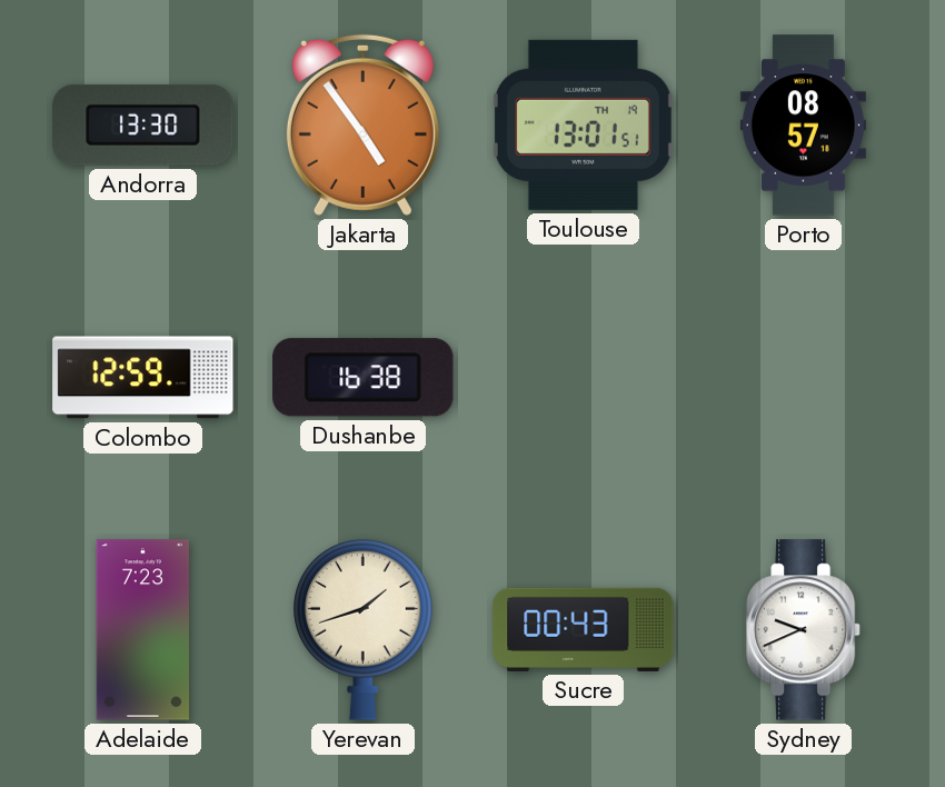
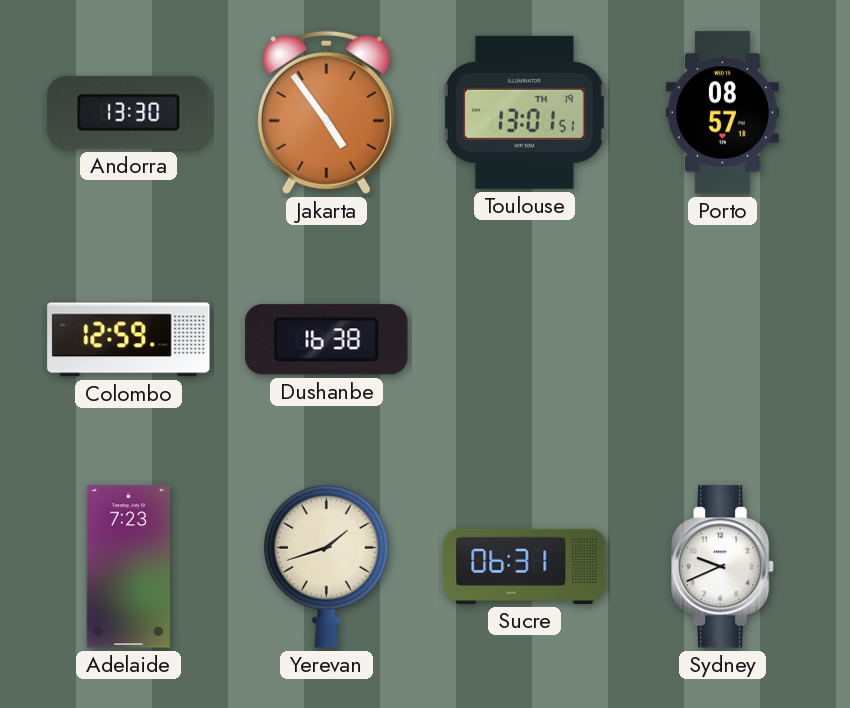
Sucre: 00:43 -> 06:31 (525, 566)
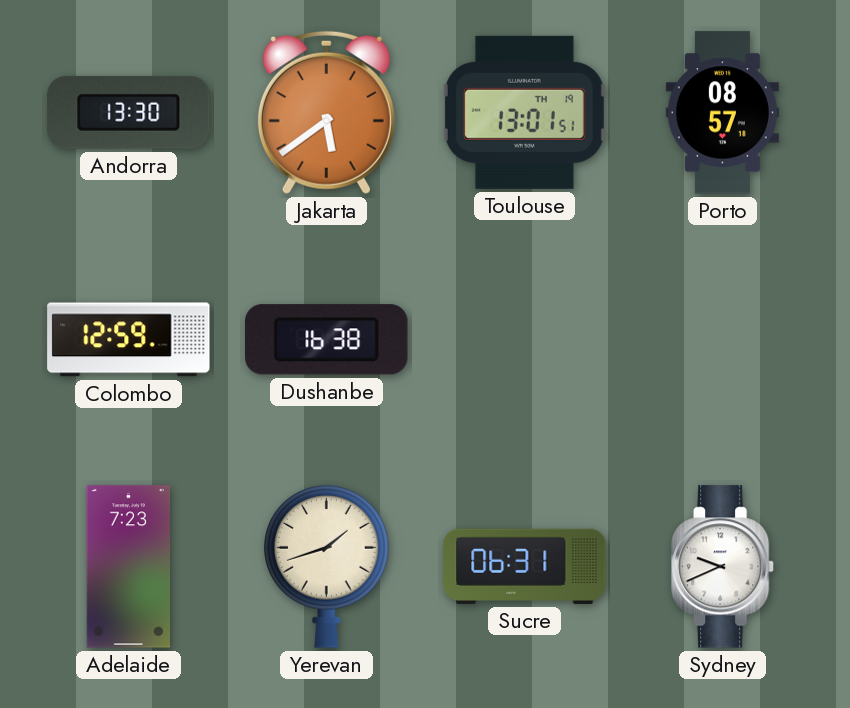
Jakarta: 4:54 -> 5:39 (326, 112)
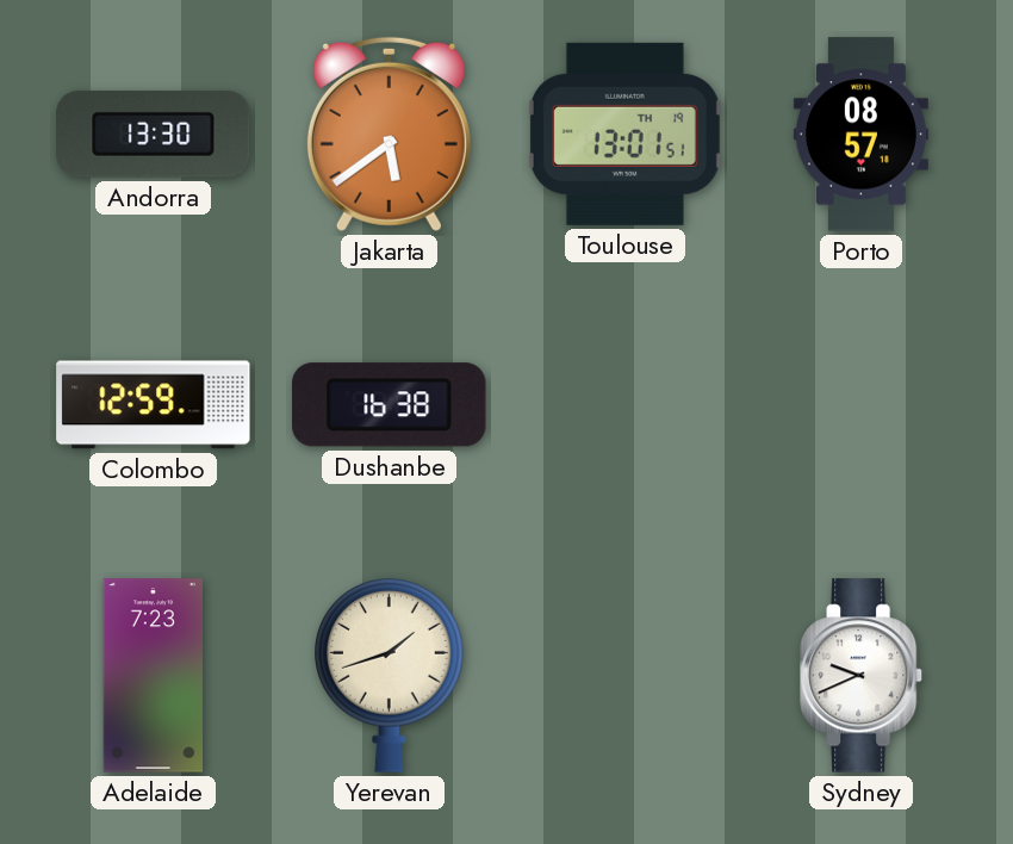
Sucre: 06:31 -> none (525, 566)
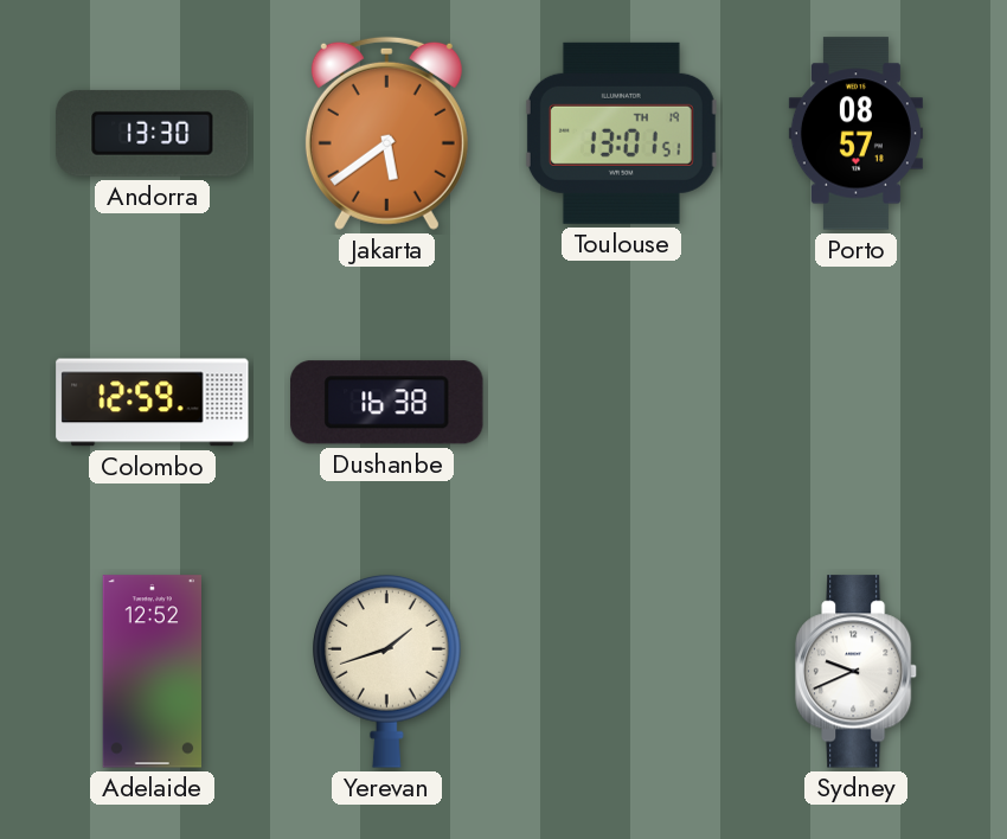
Adelaide: 7:23 -> 12:52 (152, 672)
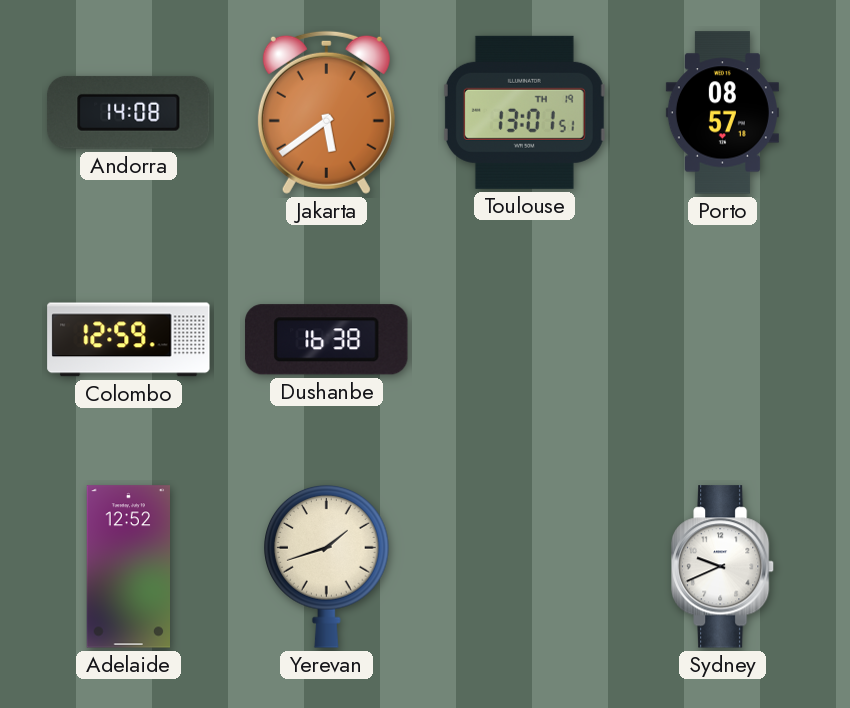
Andorra: 13:30 -> 14:08 (129, 112)
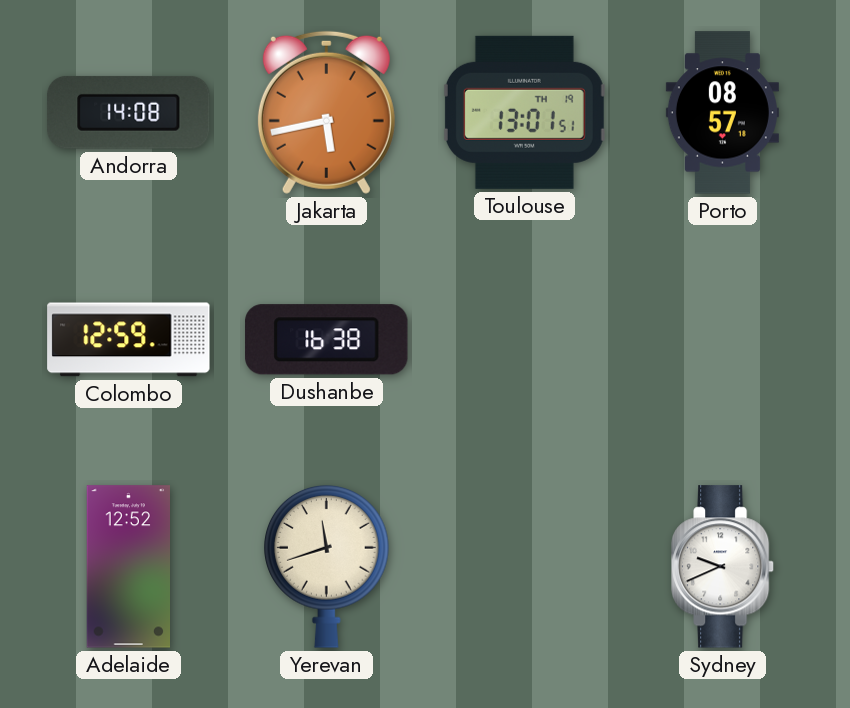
Jakarta: 5:39 -> 5:43 (326, 112)
Yerevan: 1:42 -> 11:42 (327, 566)
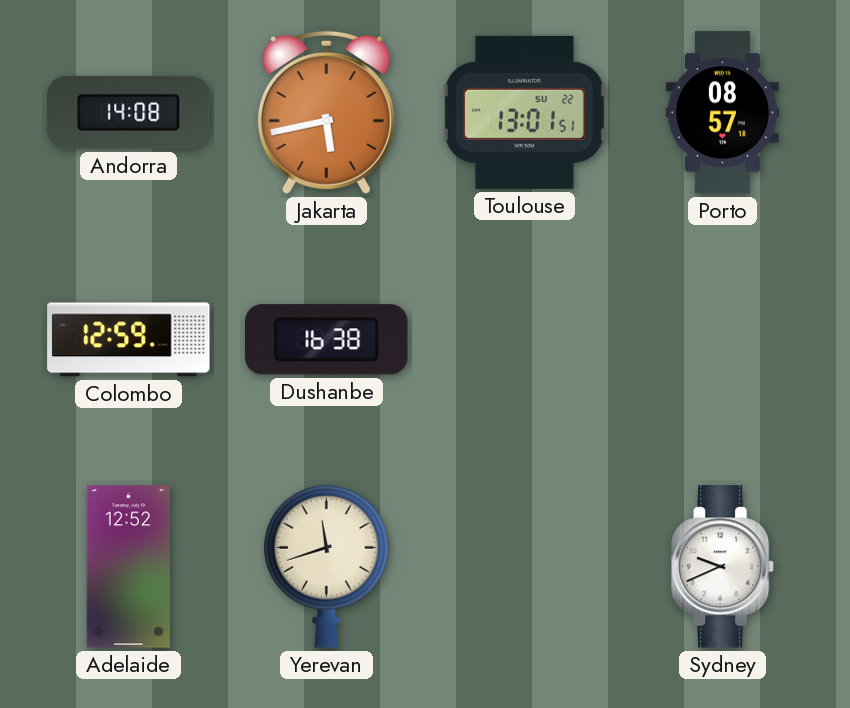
Toulouse date: TH 19 -> SU 22 (524, 112)
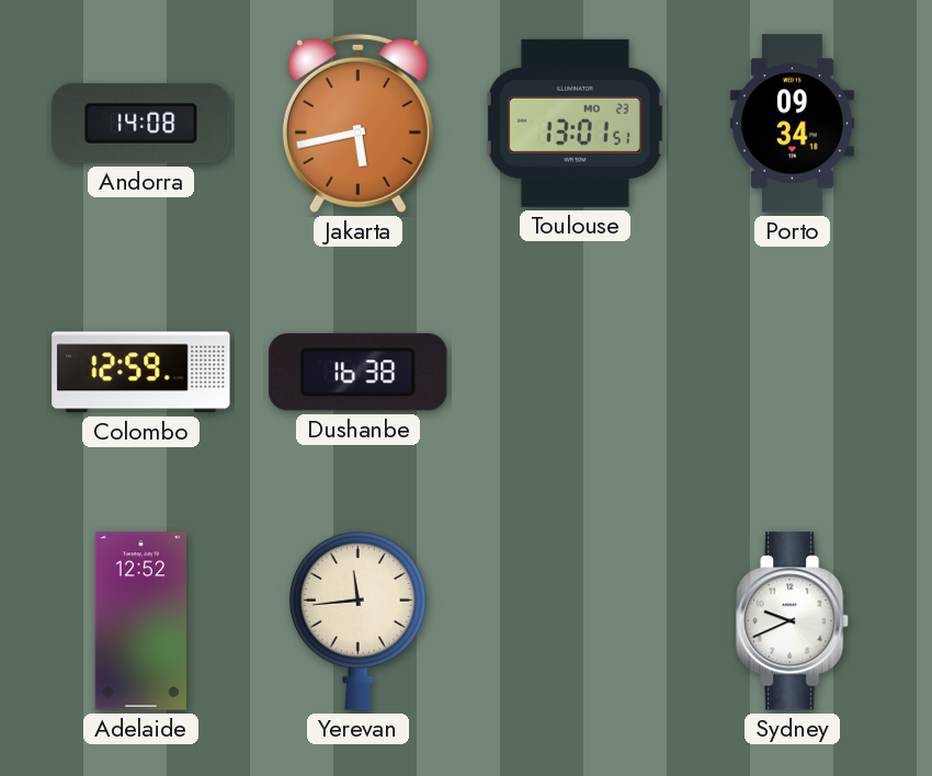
Toulouse date: SU 22 -> MO 23 (575, 123)
Porto: 08:57 -> 09:34 (792, 124)
Yerevan: 11:42 -> 11:44 (359, 620)
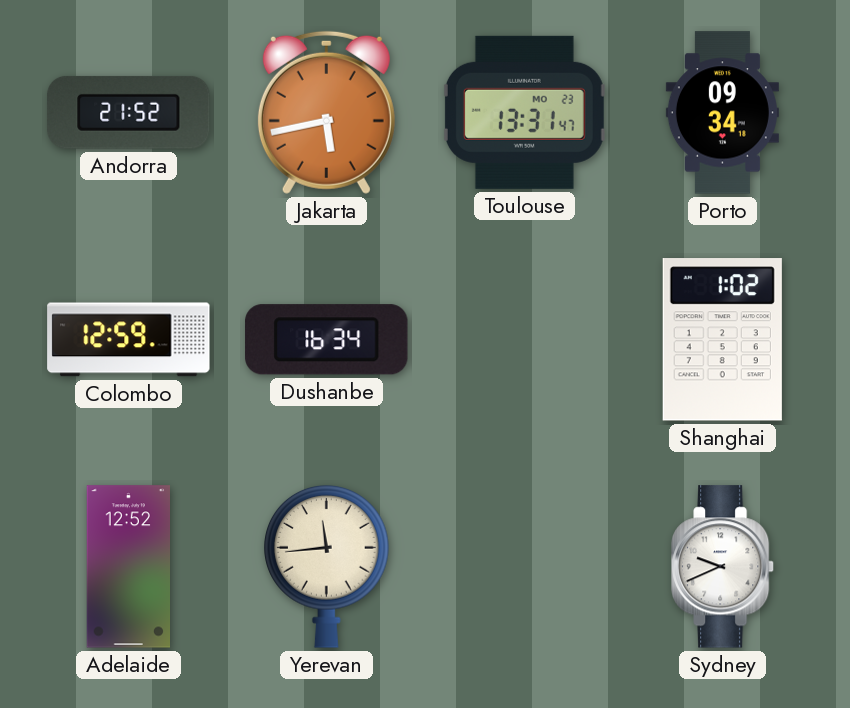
Andorra: 14:08 -> 21:52 (129, 112)
Toulouse: 13:01 -> 13:31 (524, 112)
Dushanbe: 16:38 -> 16:34 (327, 340)
Shanghai: none -> 1:02 (722, 340)
